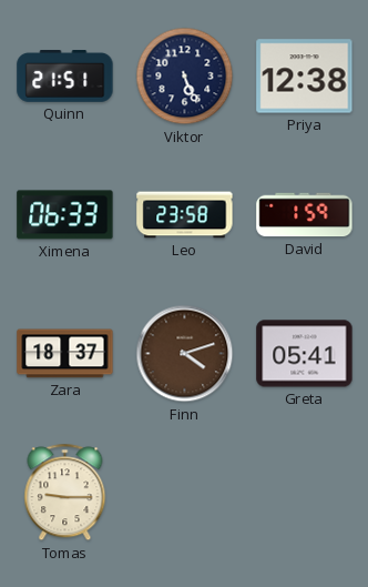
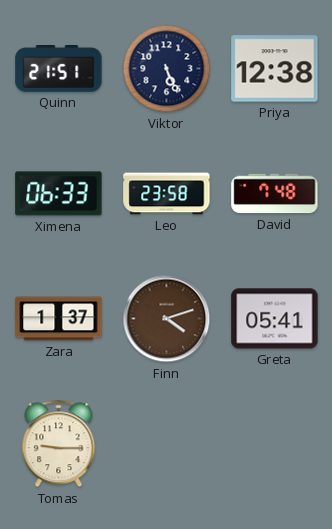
David: 1:59 -> 7:48 (275, 194)
Zara: 18:37 -> 1:37 (59, 319)
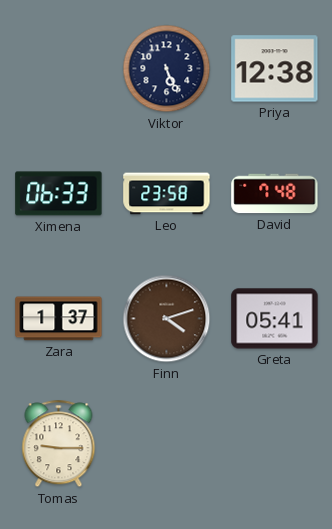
Quinn: 21:51 -> none (59, 69)
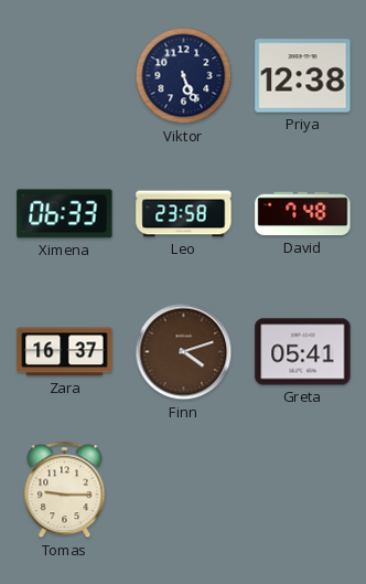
Zara: 1:37 -> 16:37 (65, 352)
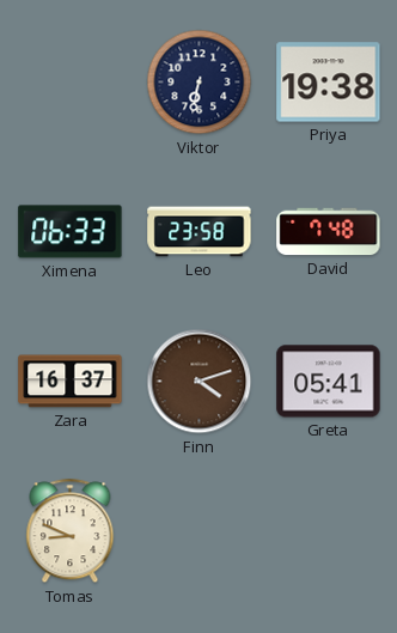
Viktor: 5:26 -> 6:32 (200, 83)
Priya: 12:38 -> 19:38 (329, 83)
Tomas: 9:15 -> 8:49 (71, 531)
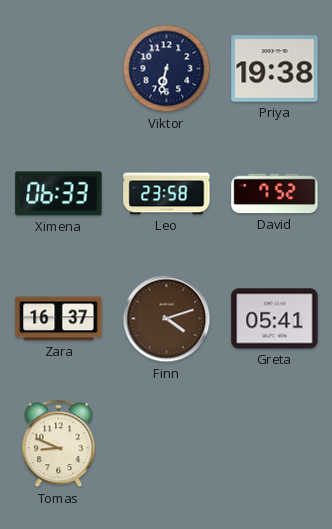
David: 7:48 -> 7:52 (275, 194)
